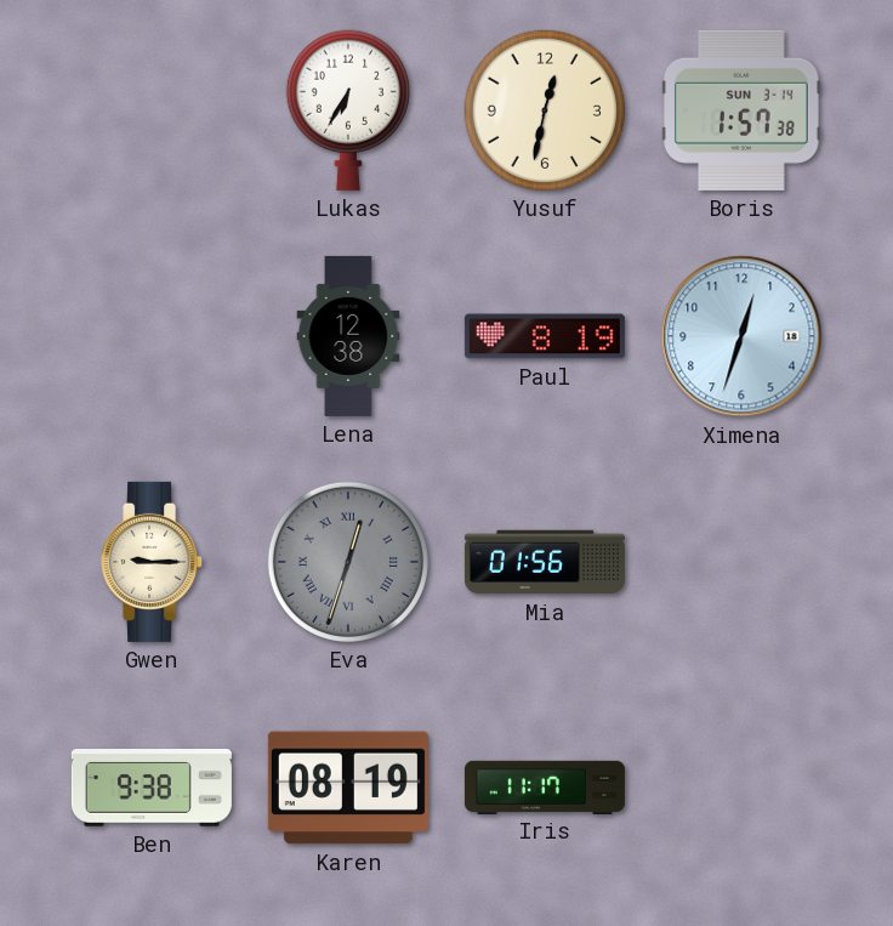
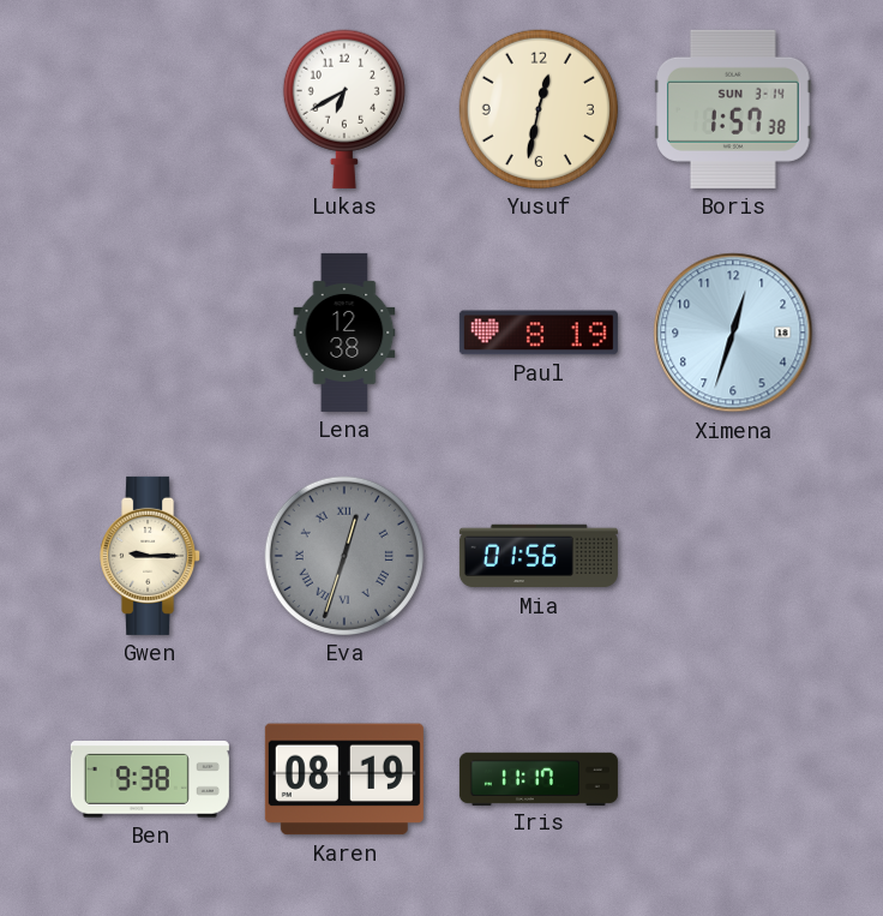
Lukas: 6:35 -> 6:40 (344, 109)
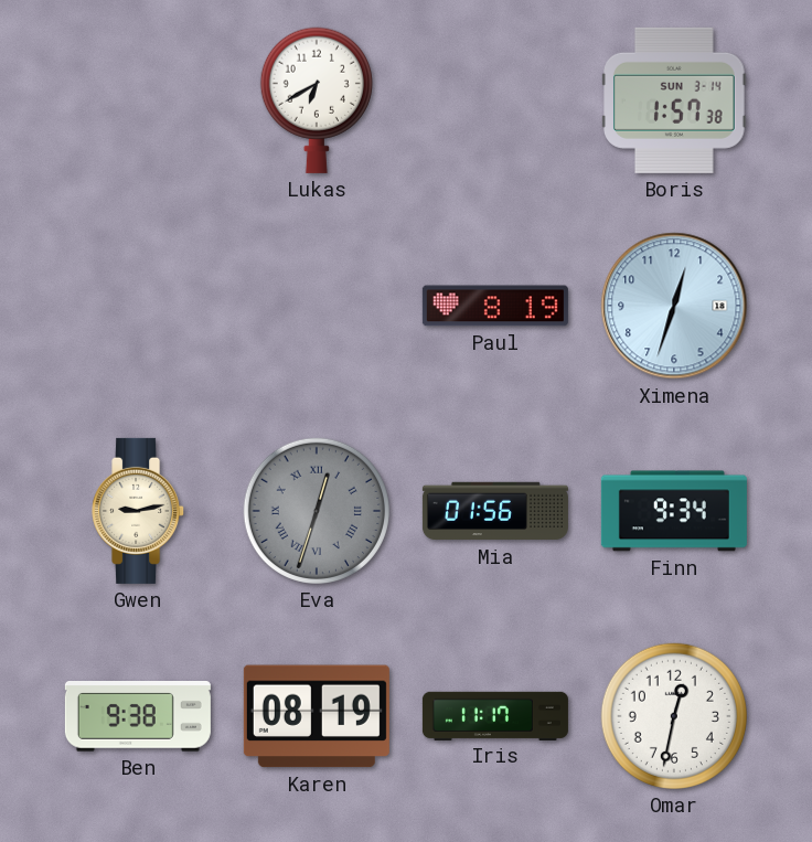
Yusuf: 12:32 -> none (539, 109)
Lena: 12:38 -> none (344, 333)
Gwen: 9:15 -> 9:13 (139, 511)
Finn: none -> 9:34 (674, 511)
Omar: none -> 12:32 (674, 716)
